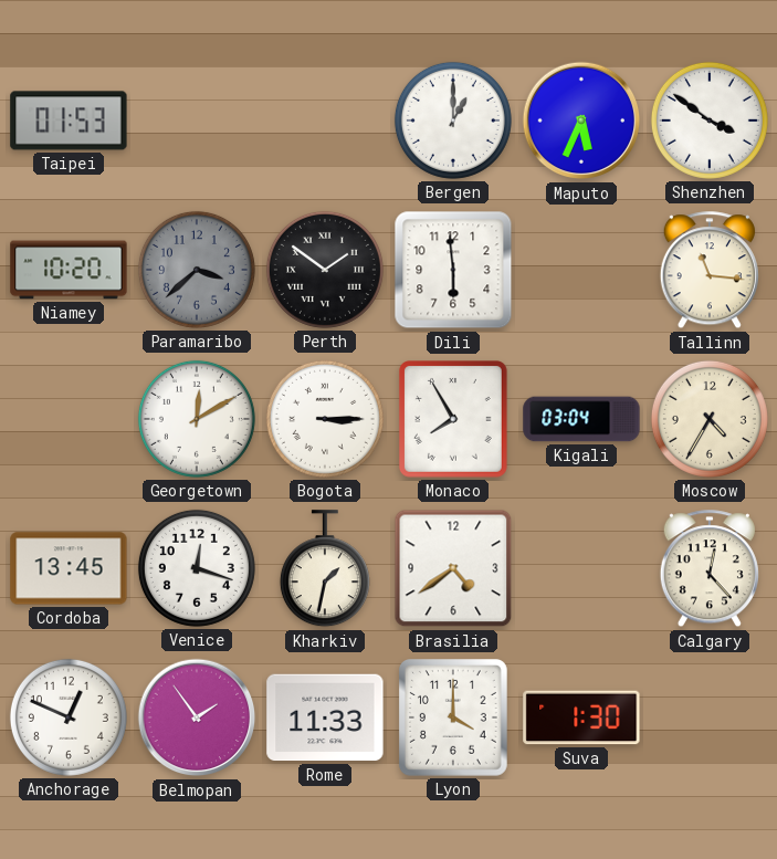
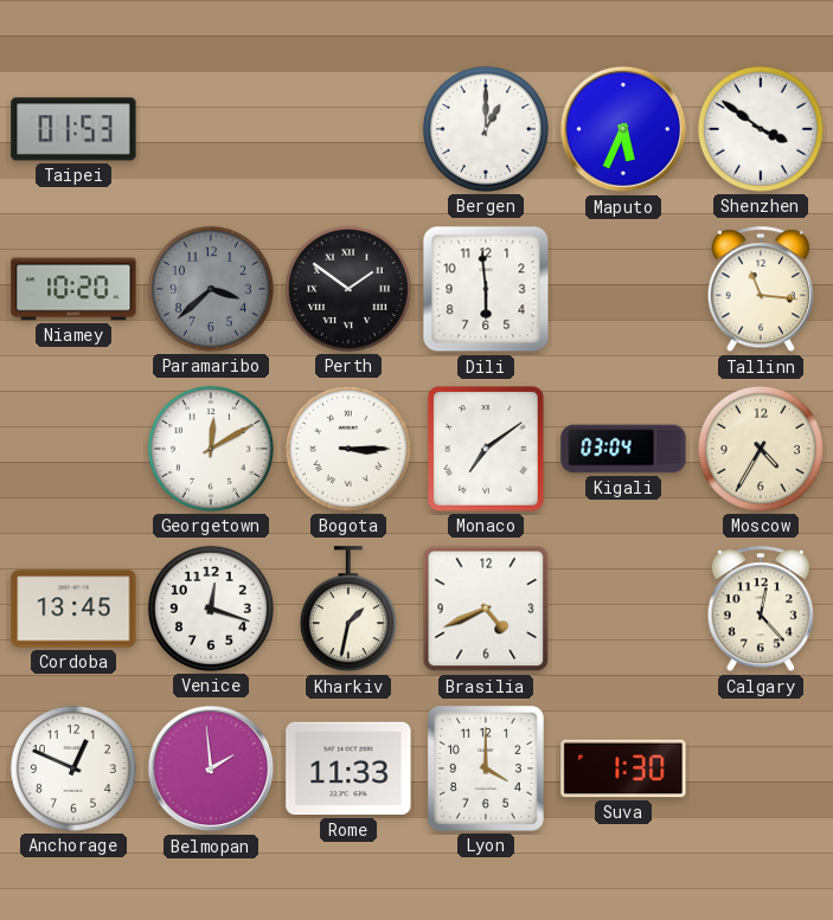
Monaco: 7:55 -> 7:09 (486, 450)
Brasilia: 4:39 -> 4:41 (486, 609)
Belmopan: 1:54 -> 1:59 (211, 768)
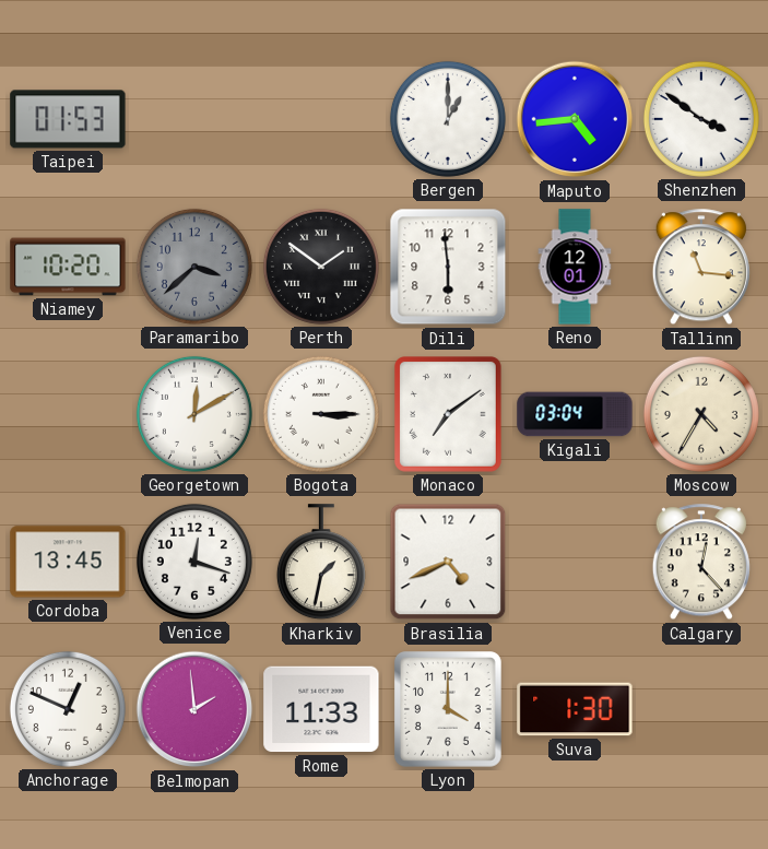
Maputo: 5:34 -> 4:44 (575, 119)
Reno: none -> 12:01 (575, 267)
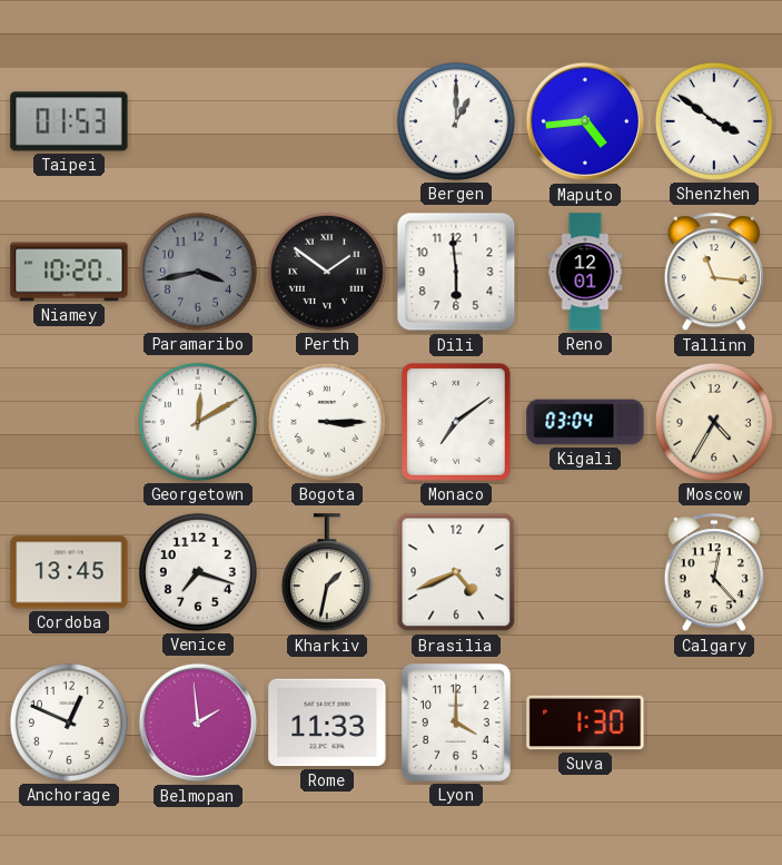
Paramaribo: 3:38 -> 3:43 (198, 272)
Venice: 12:18 -> 7:18 (198, 572)
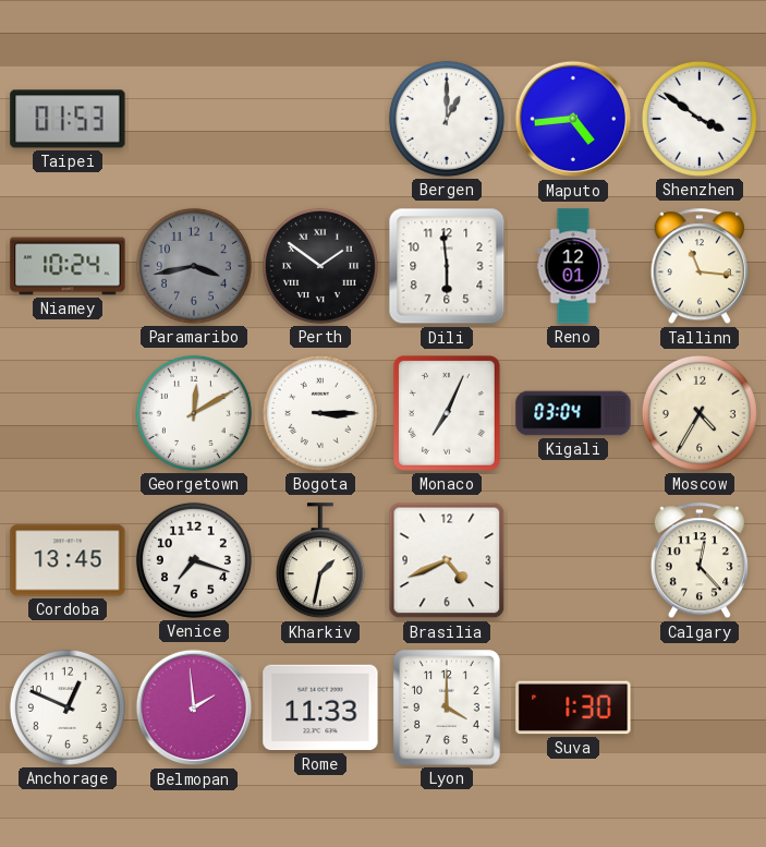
Niamey: 10:20 -> 10:24 (68, 266)
Monaco: 7:09 -> 7:04 (447, 414)
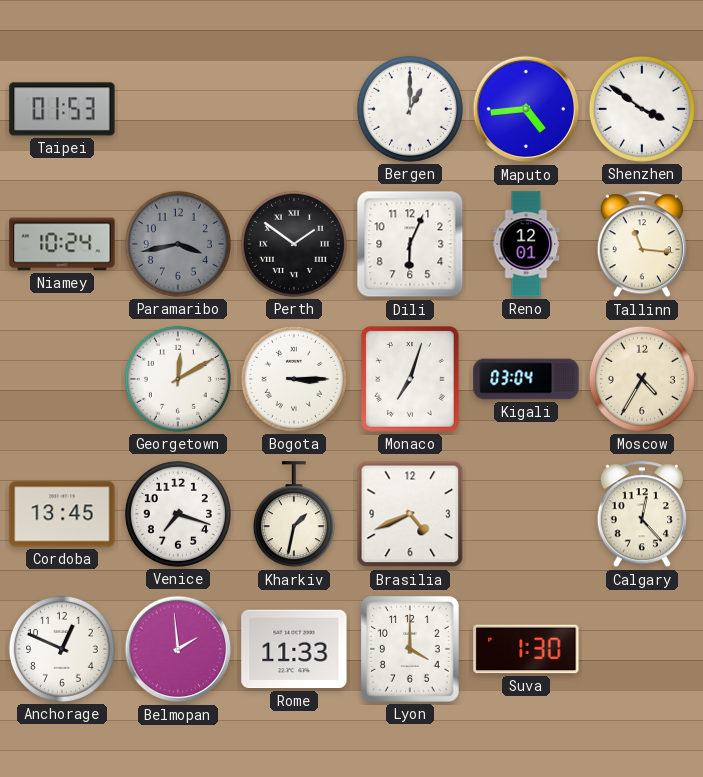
Dili: 5:59 -> 6:04 (410, 244)
Monaco: 7:04 -> 7:03 (410, 380)
